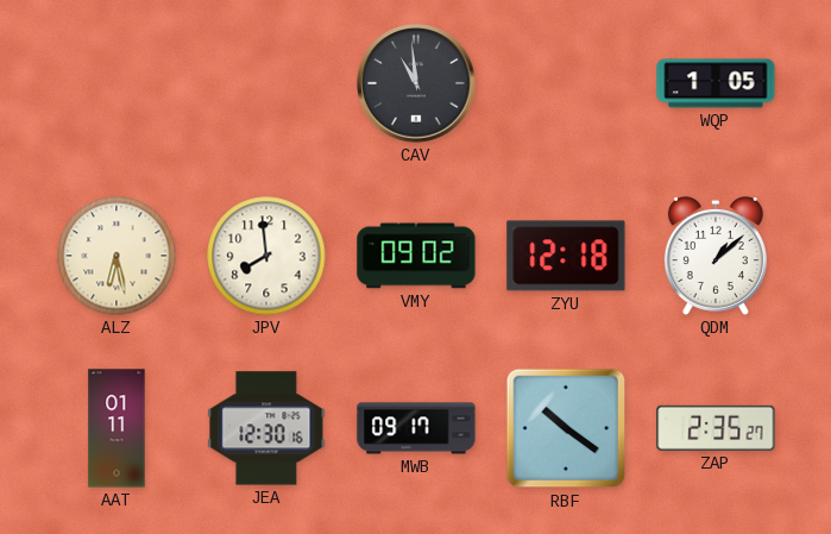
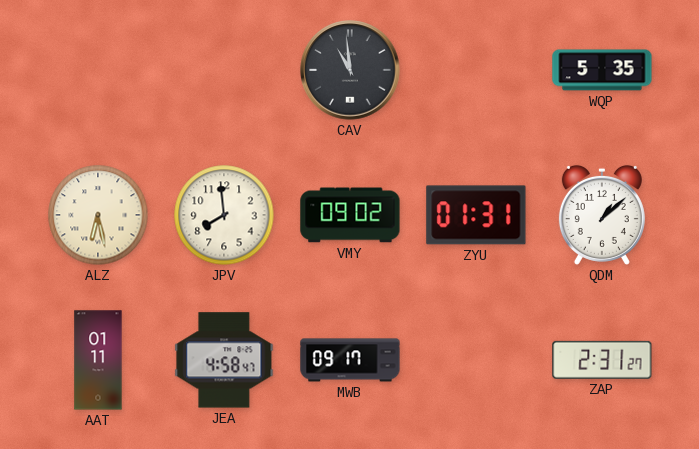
WQP: 1:05 -> 5:35 (602, 70)
ZYU: 12:18 -> 01:31 (476, 215)
JEA: 12:30 -> 4:58 (224, 360)
RBF: 10:21 -> none (566, 428)
ZAP: 2:35 -> 2:31 (602, 360)
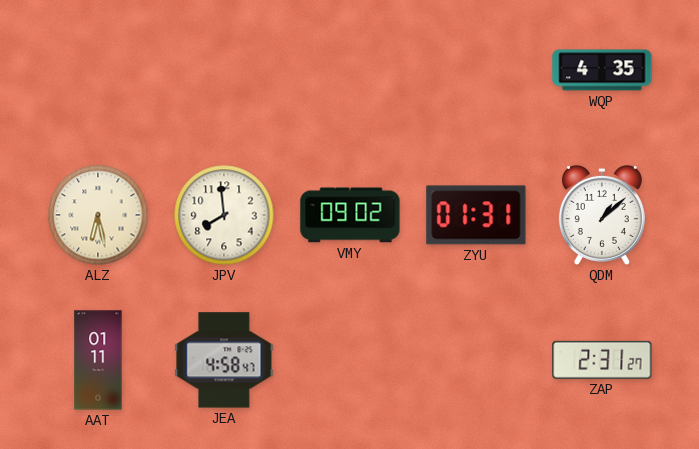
CAV: 10:59 -> none (350, 70)
WQP: 5:35 -> 4:35 (602, 70)
MWB: 09:17 -> none (350, 360)
